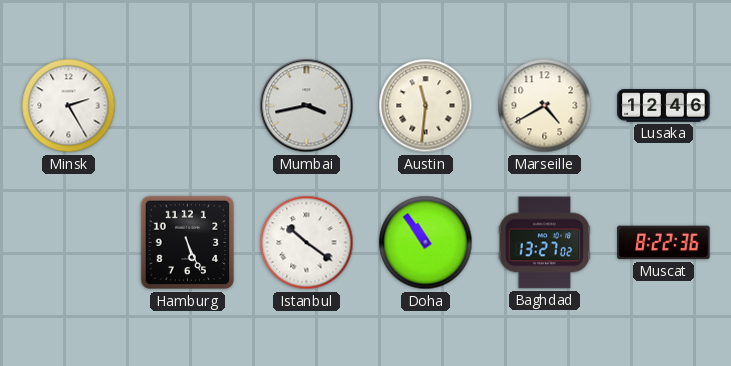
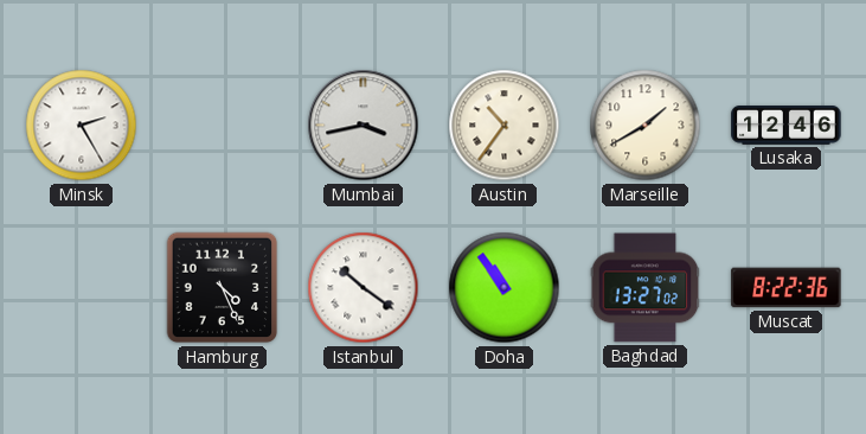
Austin: 11:31 -> 10:36 (505, 126)
Marseille: 4:40 -> 1:40 (646, 126)
Hamburg: 5:26 -> 4:26 (223, 288)
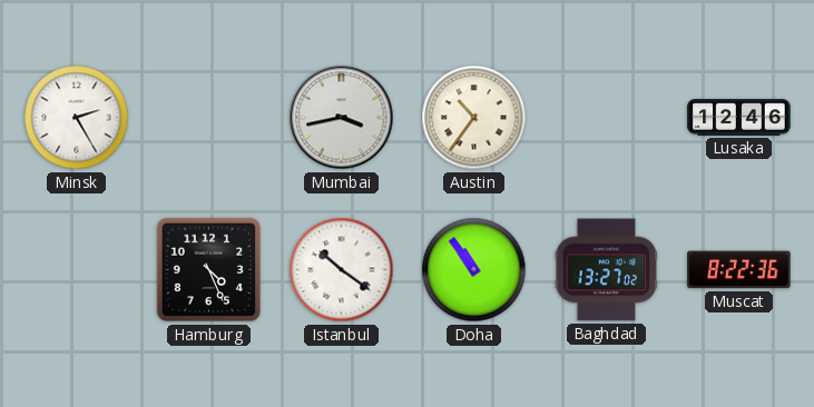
Marseille: 1:40 -> none (646, 126)
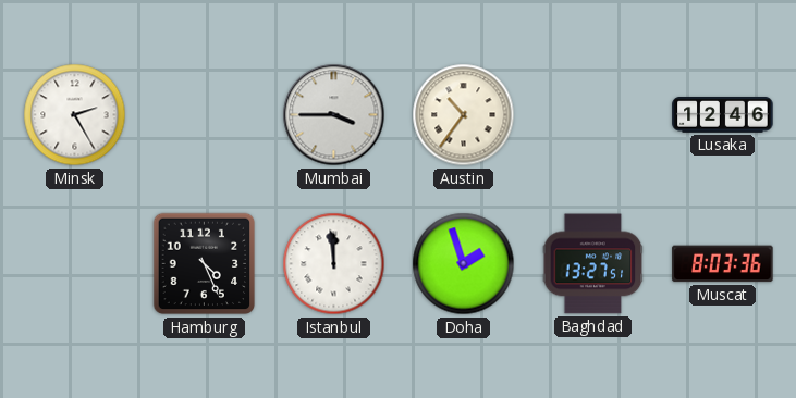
Mumbai: 3:43 -> 3:45 (334, 115)
Istanbul: 10:21 -> 11:59 (334, 264)
Doha: 10:54 -> 1:57 (464, 264)
Baghdad: 13:27:02 -> 13:27:51 (593, 264)
Muscat: 8:22 -> 8:03 (723, 264)
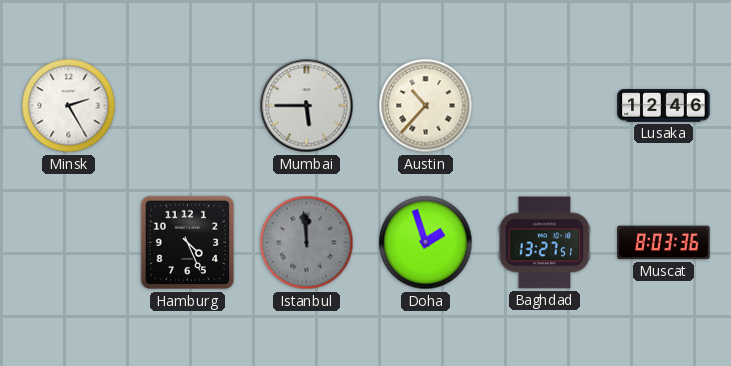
Mumbai: 3:45 -> 5:45 (307, 106)
Austin: 10:36 -> 10:37 (426, 106)
Istanbul dial: white -> grey (307, 243)
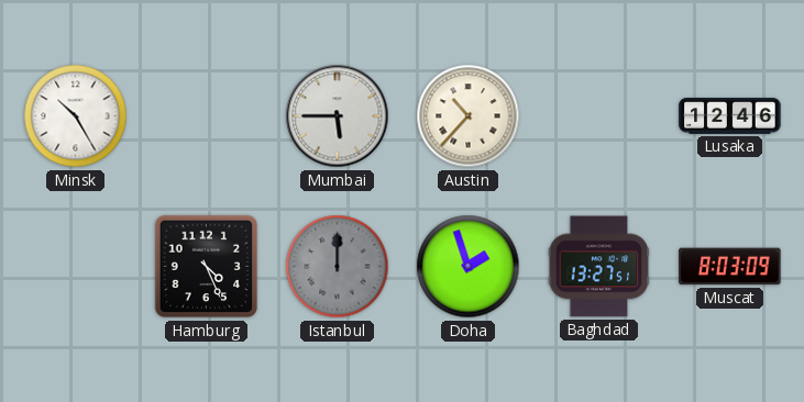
Minsk: 2:25 -> 10:25 (76, 116)
Istanbul: 11:59 -> 12:00 (338, 267)
Muscat: 8:03:36 -> 8:03:09 (730, 267)
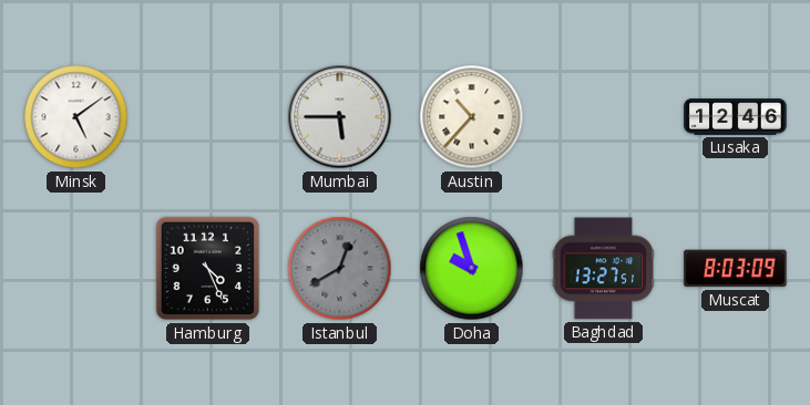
Minsk: 10:25 -> 5:09 (76, 117)
Istanbul: 12:00 -> 12:40 (340, 269)
Doha: 1:57 -> 9:57 (472, 269)
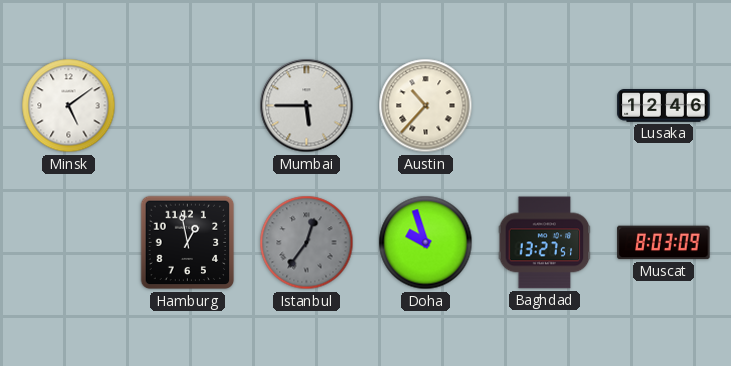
Hamburg: 4:26 -> 12:58 (188, 243)
Istanbul: 12:40 -> 12:36 (307, 243)
